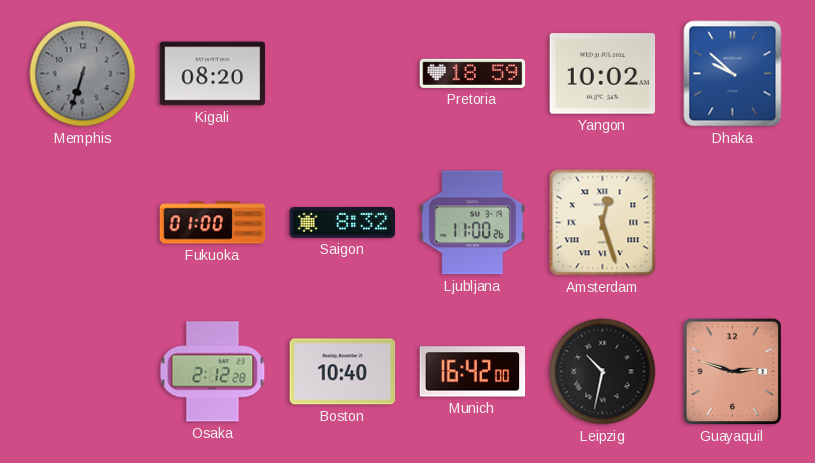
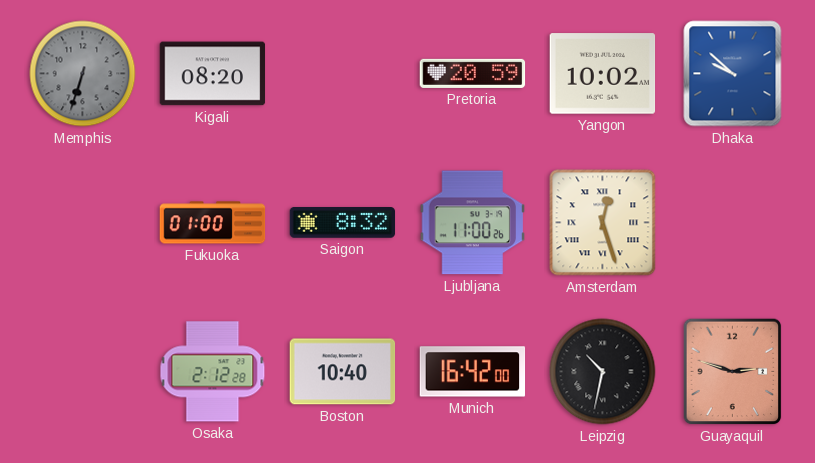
Pretoria: 18:59 -> 20:59 (473, 73)
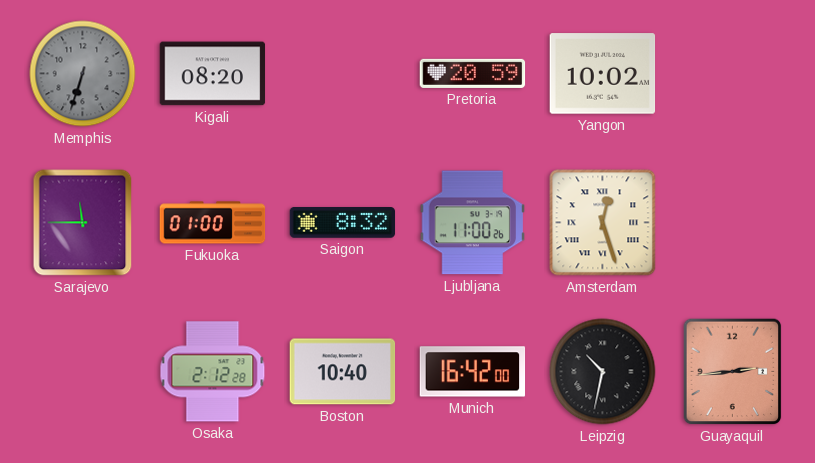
Dhaka: 9:52 -> none (733, 74)
Sarajevo: none -> 11:45 (83, 223)
Guayaquil: 2:48 -> 2:44 (733, 372)
